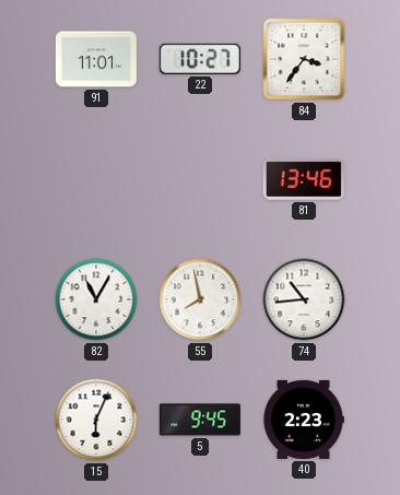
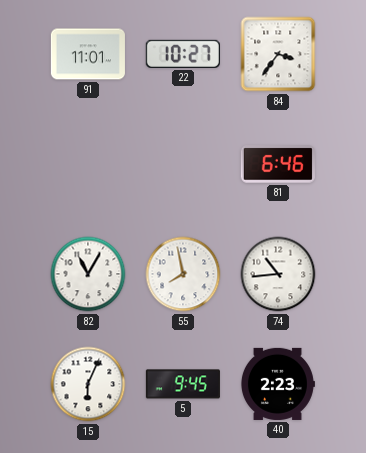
81: 13:46 -> 6:46 (278, 164)
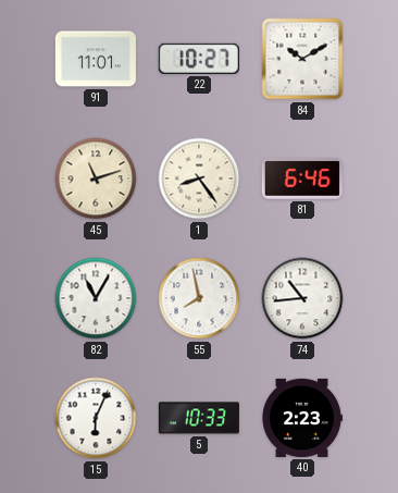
84: 3:36 -> 10:10 (302, 59)
45: none -> 11:12 (96, 178)
1: none -> 8:24 (199, 178)
5: 9:45 -> 10:33 (199, 418)
